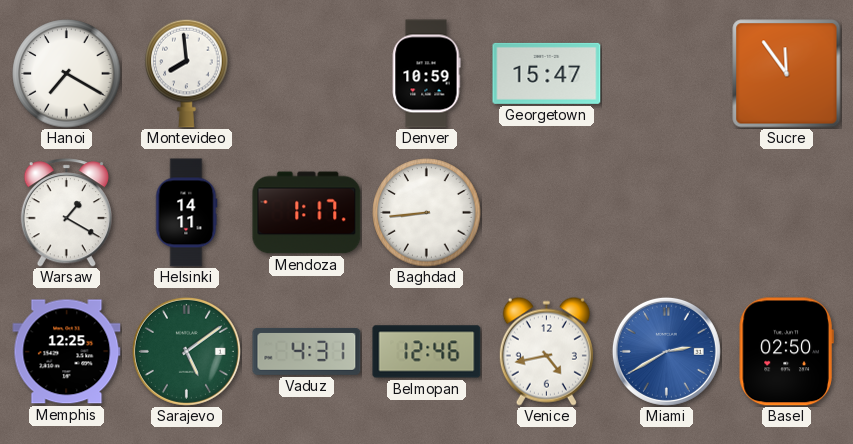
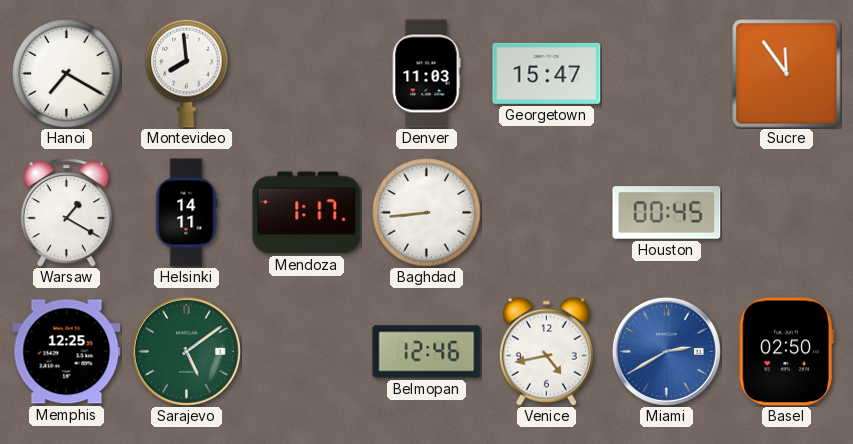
Denver: 10:59 -> 11:03 (426, 74)
Houston: none -> 00:45 (667, 213)
Vaduz: 4:31 -> none (307, 352)
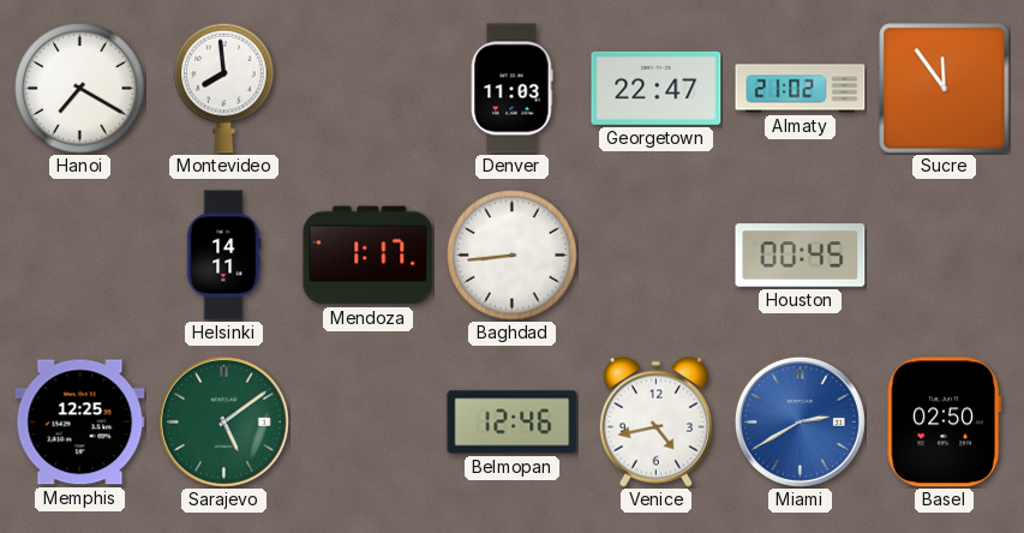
Georgetown: 15:47 -> 22:47 (657, 88)
Almaty: none -> 21:02 (801, 89)
Warsaw: 1:20 -> none (66, 213)
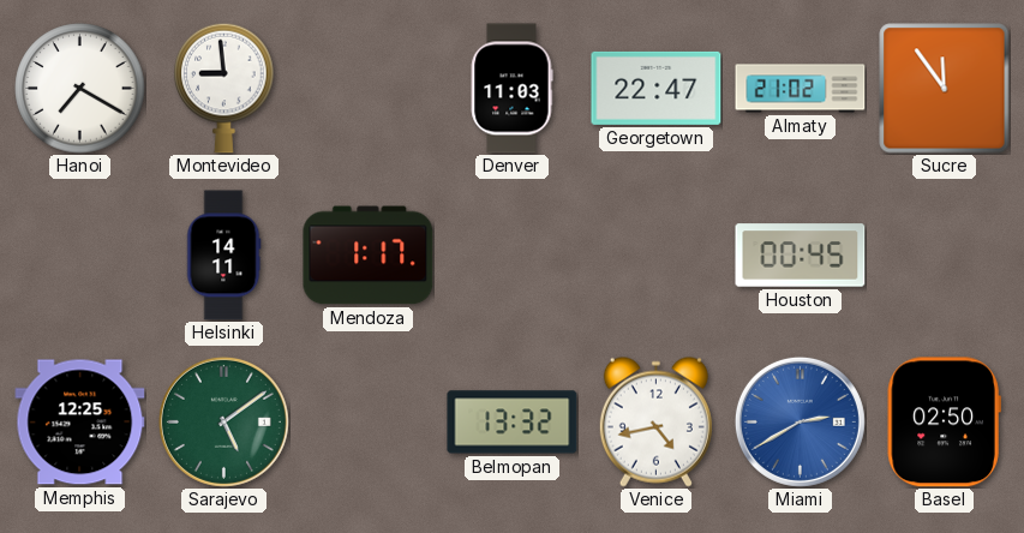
Montevideo: 7:59 -> 8:59 (224, 88)
Baghdad: 8:44 -> none (513, 256)
Belmopan: 12:46 -> 13:32 (513, 423)
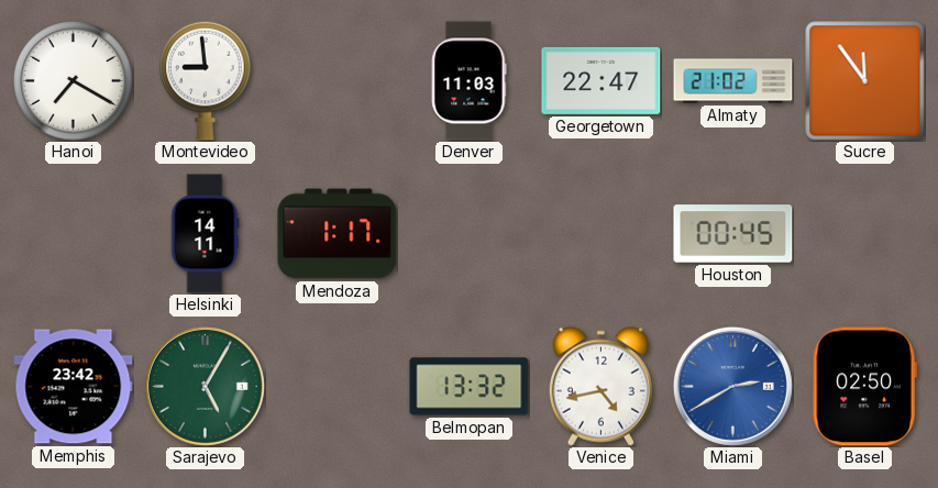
Memphis: 12:25 -> 23:42 (74, 387)
Sarajevo: 5:09 -> 5:05 (205, 386)
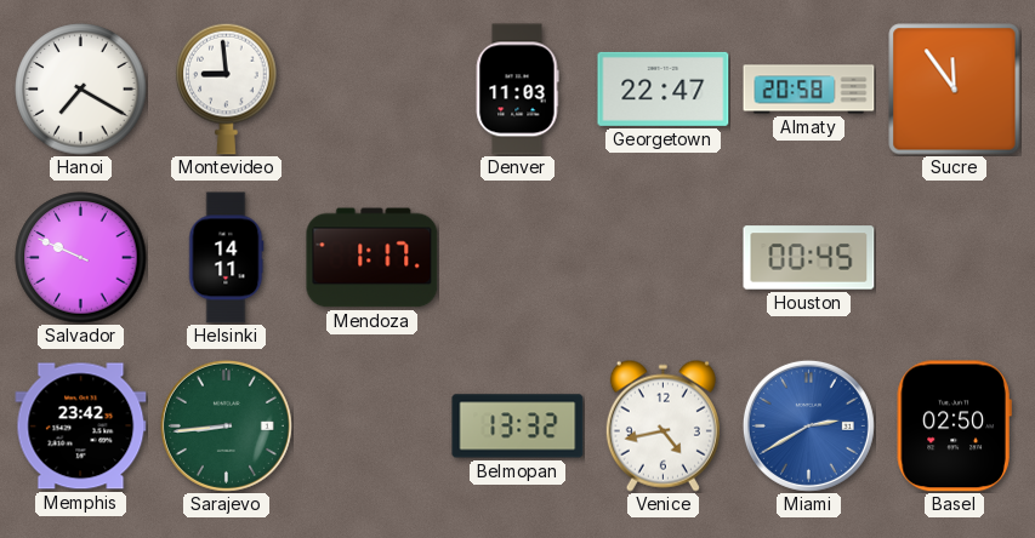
Almaty: 21:02 -> 20:58 (809, 90)
Salvador: none -> 9:49 (81, 258)
Sarajevo: 5:05 -> 8:44 (226, 425)
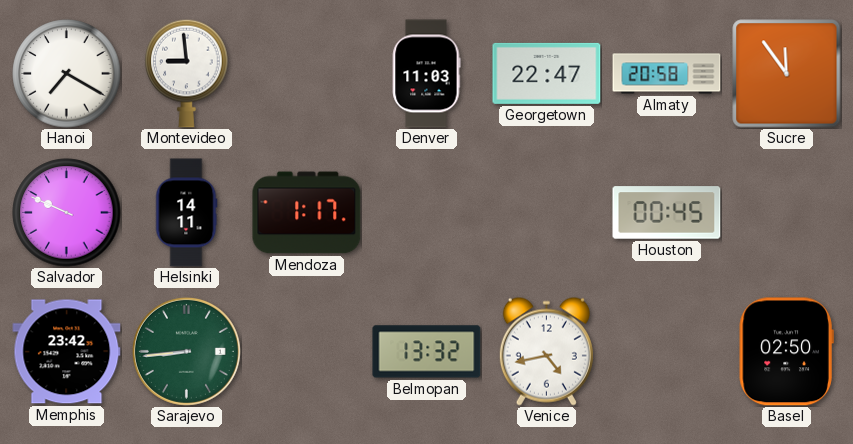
Miami: 2:40 -> none (808, 425)
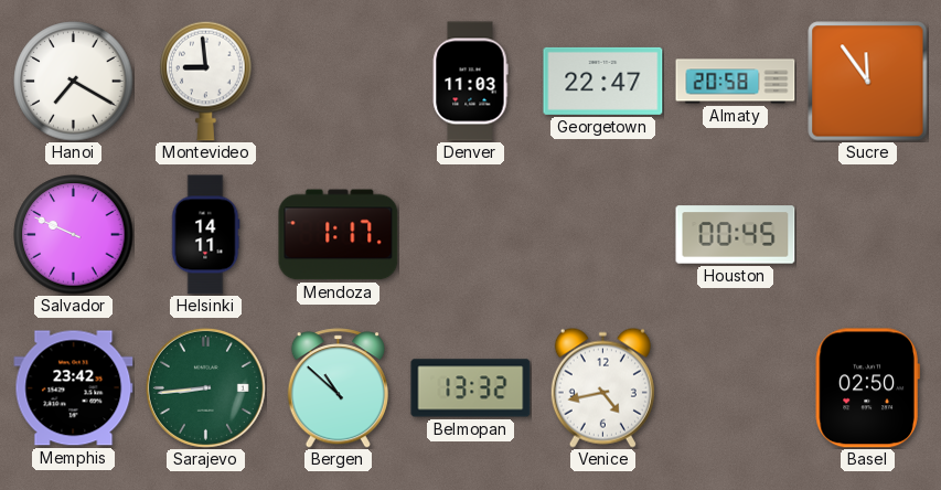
Bergen: none -> 10:52 (338, 388)
